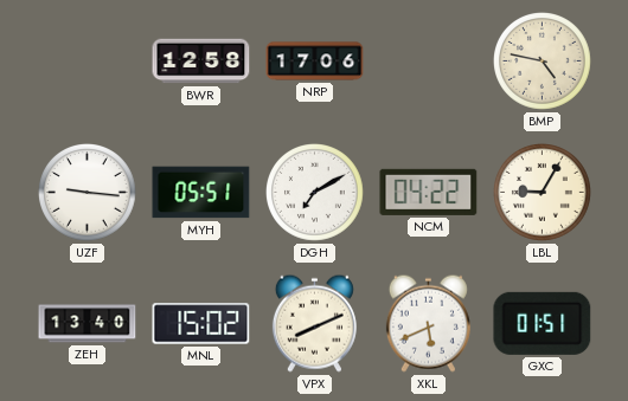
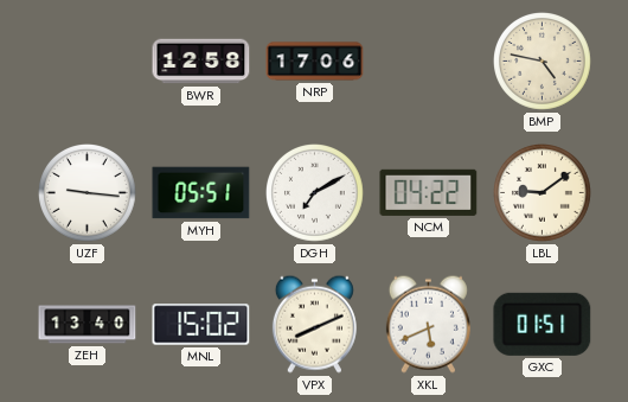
LBL: 9:05 -> 9:09 (543, 193)
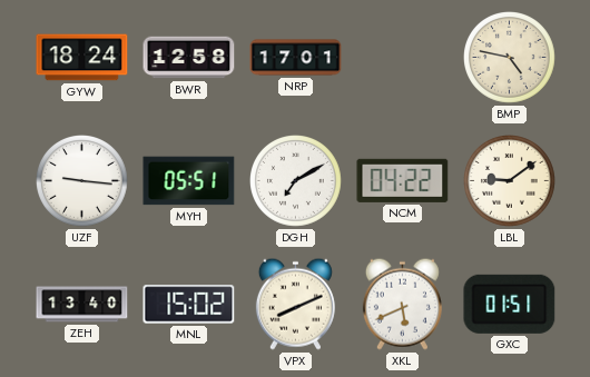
GYW: none -> 18:24 (82, 58)
NRP: 17:06 -> 17:01 (296, 58)
